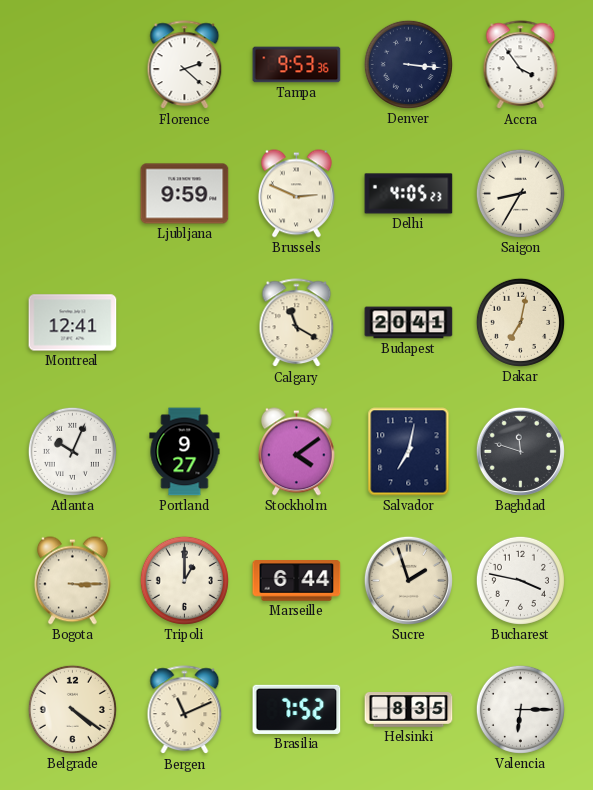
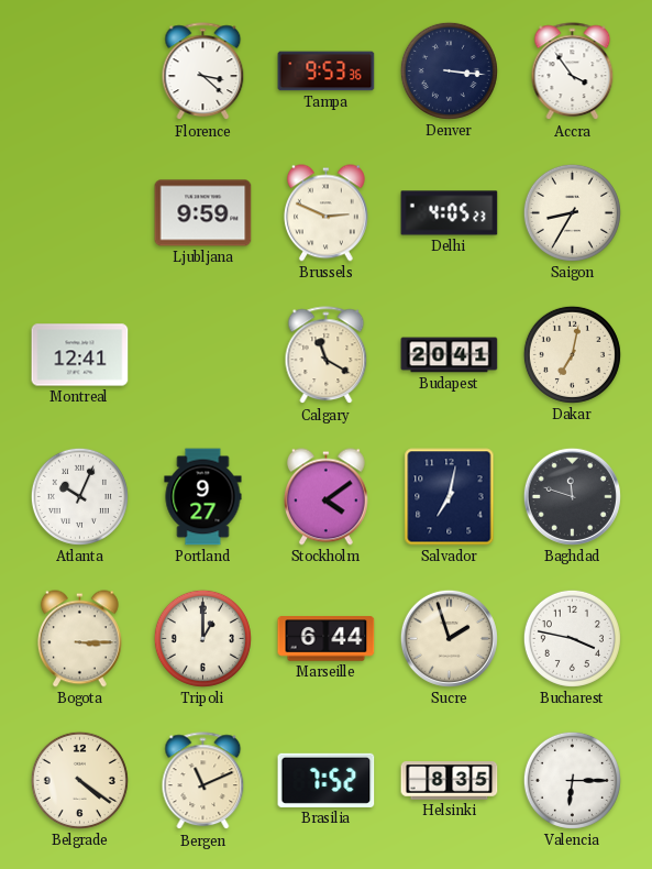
Florence: 2:22 -> 3:22 (203, 71)
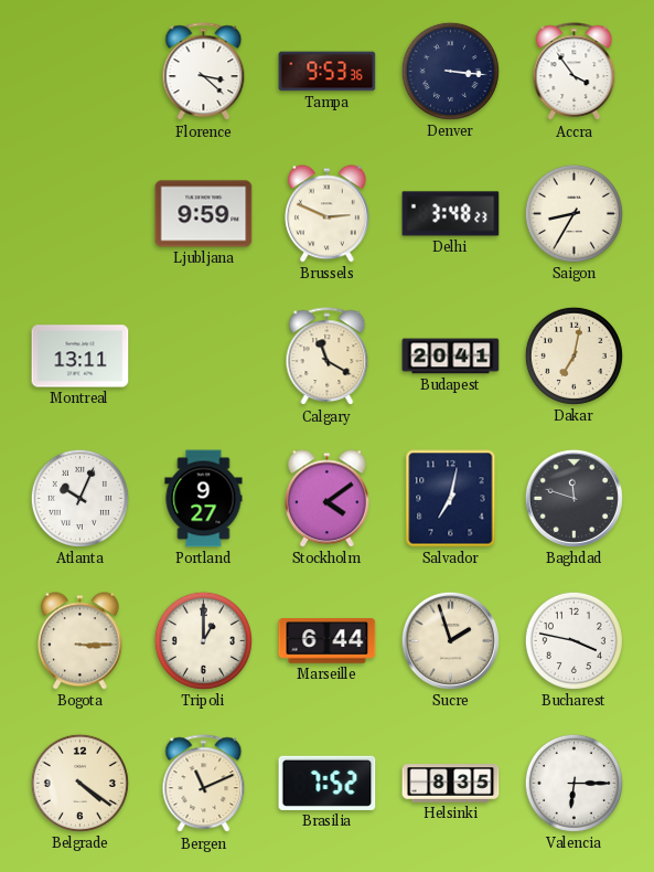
Delhi: 4:05 -> 3:48 (451, 214)
Montreal: 12:41 -> 13:11 (81, 357)
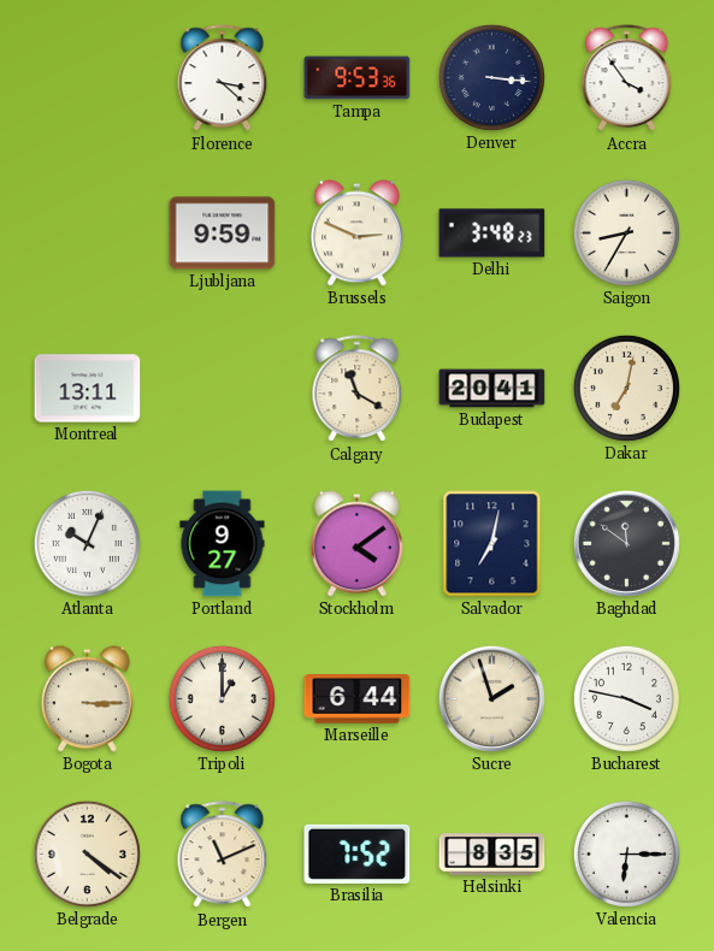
Baghdad: 11:48 -> 11:51 (626, 543)
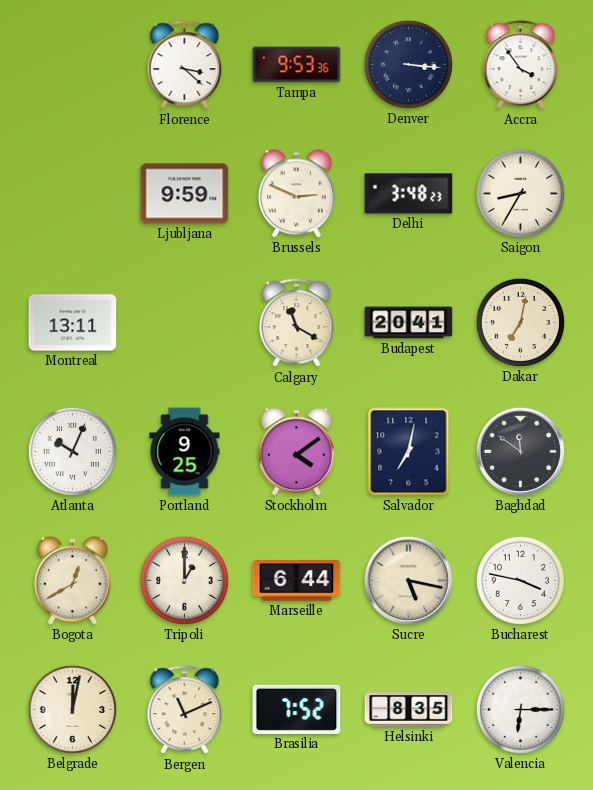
Portland: 9:27 -> 9:25 (185, 452)
Bogota: 3:15 -> 12:40 (72, 581)
Sucre: 1:57 -> 5:17 (408, 580)
Belgrade: 4:21 -> 12:02 (72, 709)
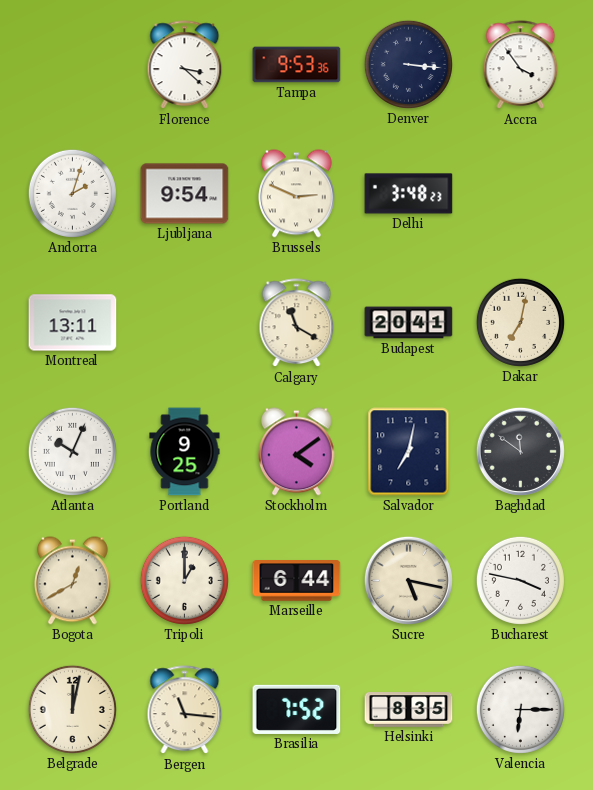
Andorra: none -> 2:03 (72, 193)
Ljubljana: 9:59 -> 9:54 (185, 194)
Saigon: 8:35 -> none (520, 193)
Bergen: 11:11 -> 11:16 (185, 710)
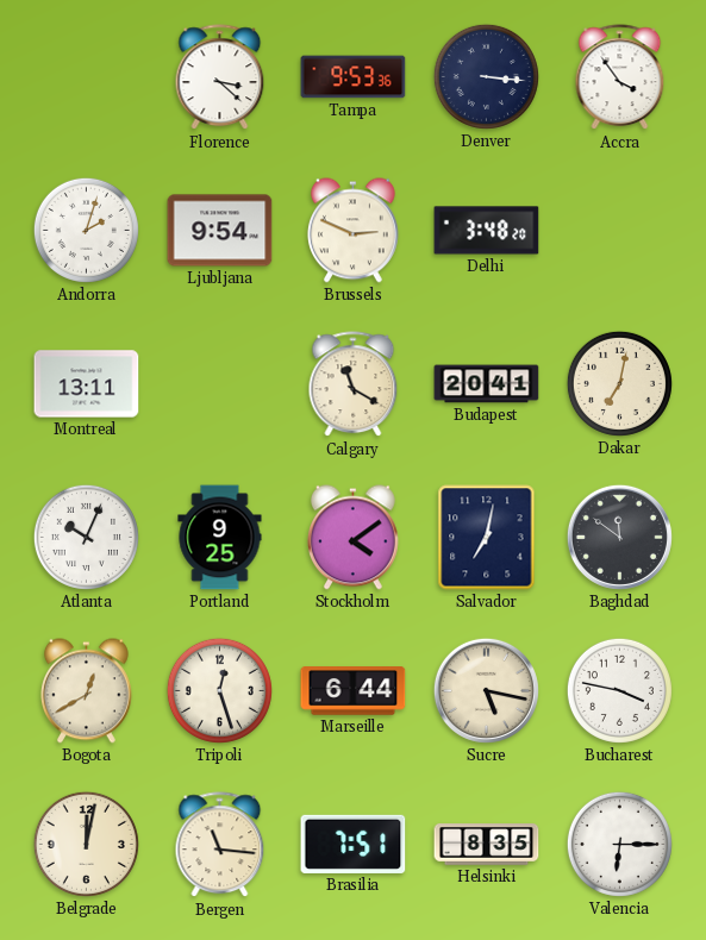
Delhi: 3:48:23 -> 3:48:20 (487, 231)
Tripoli: 1:00 -> 12:27 (219, 690)
Brasilia: 7:52 -> 7:51 (354, 844)
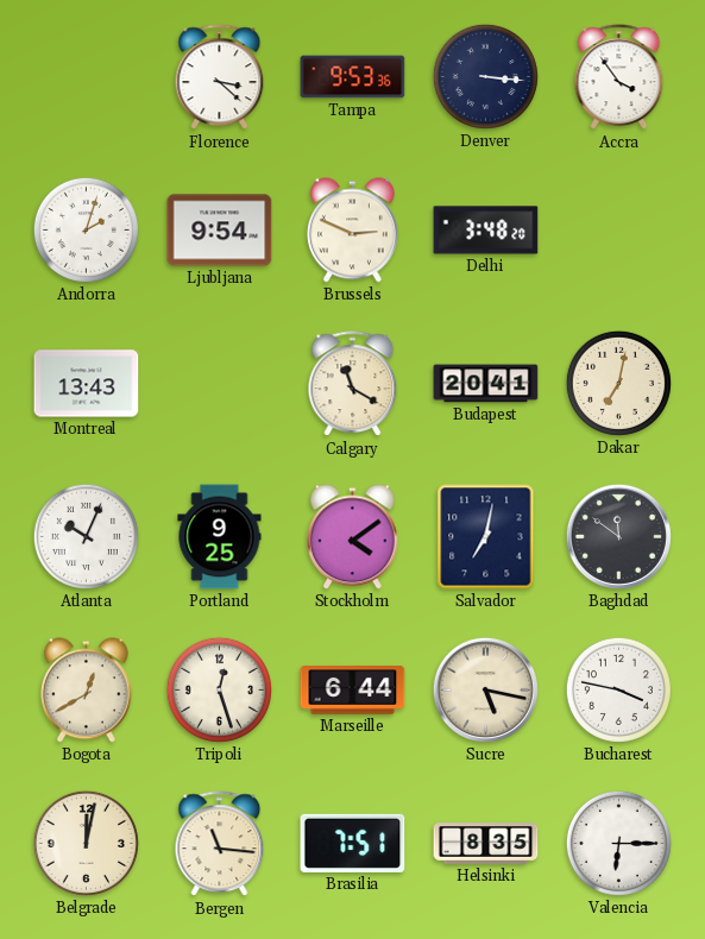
Montreal: 13:11 -> 13:43 (87, 384)
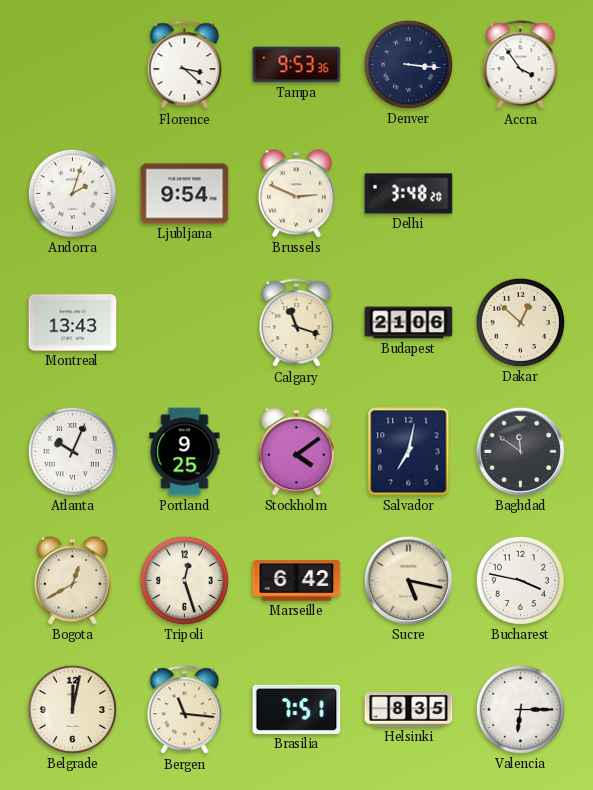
Calgary: 11:20 -> 11:18 (297, 323)
Budapest: 20:41 -> 21:06 (409, 323)
Dakar: 7:02 -> 12:52 (520, 322)
Marseille: 6:44 -> 6:42 (297, 581)
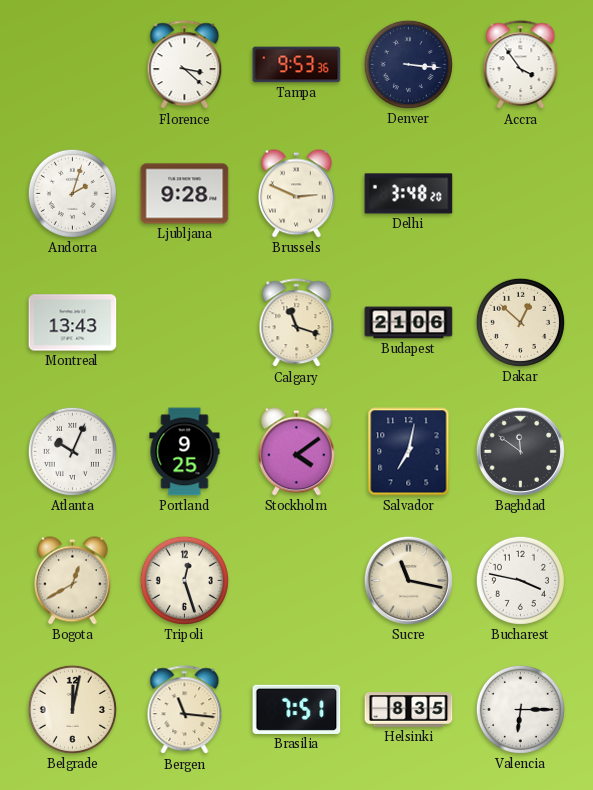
Ljubljana: 9:54 -> 9:28 (185, 194)
Marseille: 6:42 -> none (297, 581)
Sucre: 5:17 -> 11:17 (408, 580)
